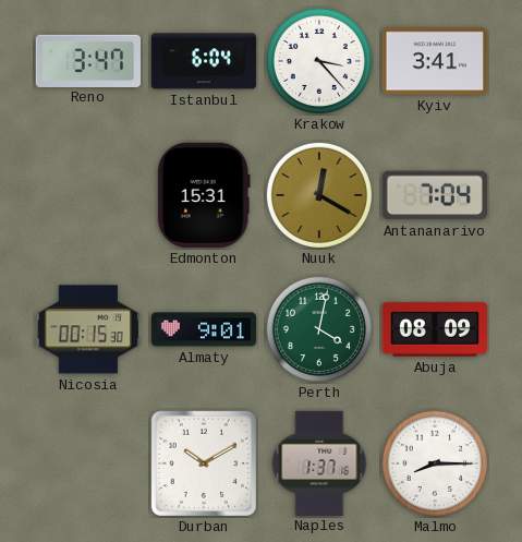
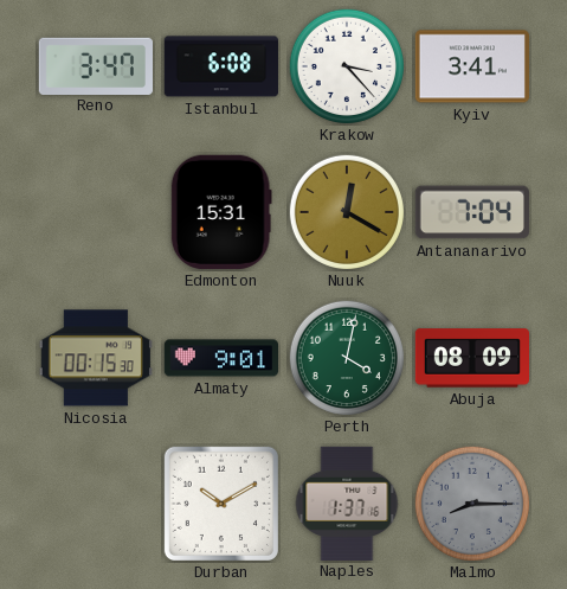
Istanbul: 6:04 -> 6:08 (220, 66)
Malmo dial: white -> grey (471, 502)
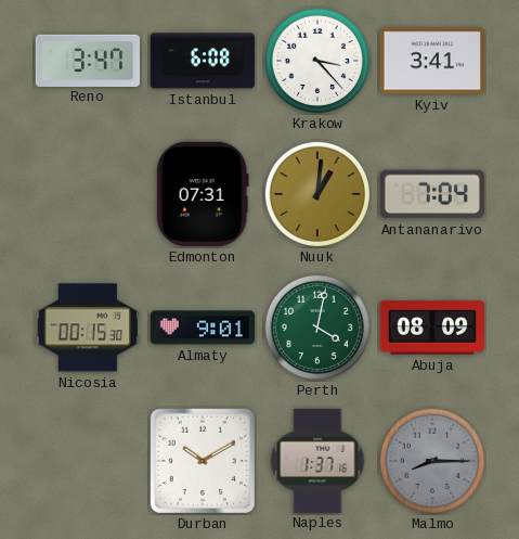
Edmonton: 15:31 -> 07:31 (203, 194)
Nuuk: 12:20 -> 1:01 (316, 193)
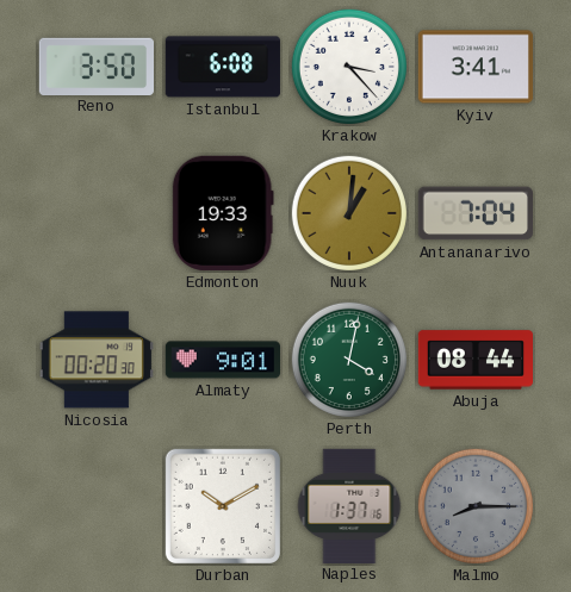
Reno: 3:47 -> 3:50 (95, 66)
Edmonton: 07:31 -> 19:33 (223, 213)
Nicosia: 00:15 -> 00:20 (97, 360)
Abuja: 08:09 -> 08:44 (476, 360)
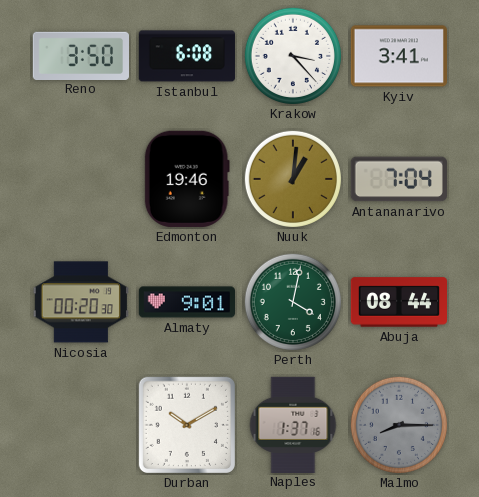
Edmonton: 19:33 -> 19:46 (187, 179)
